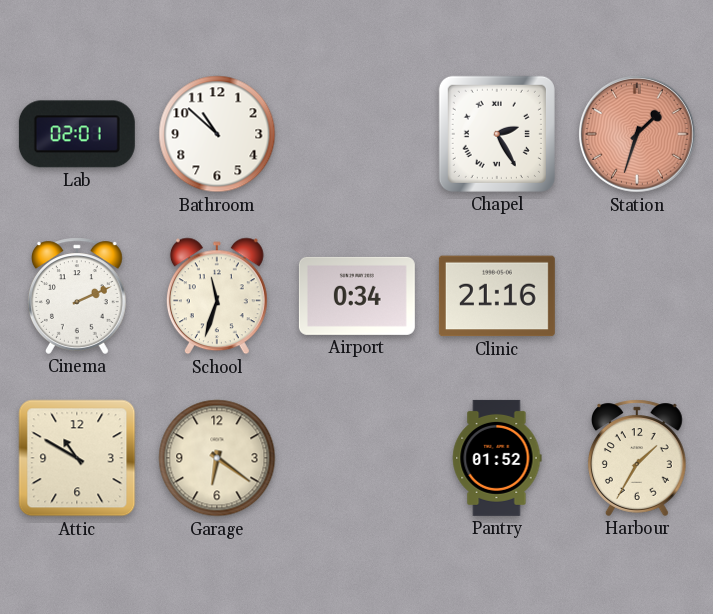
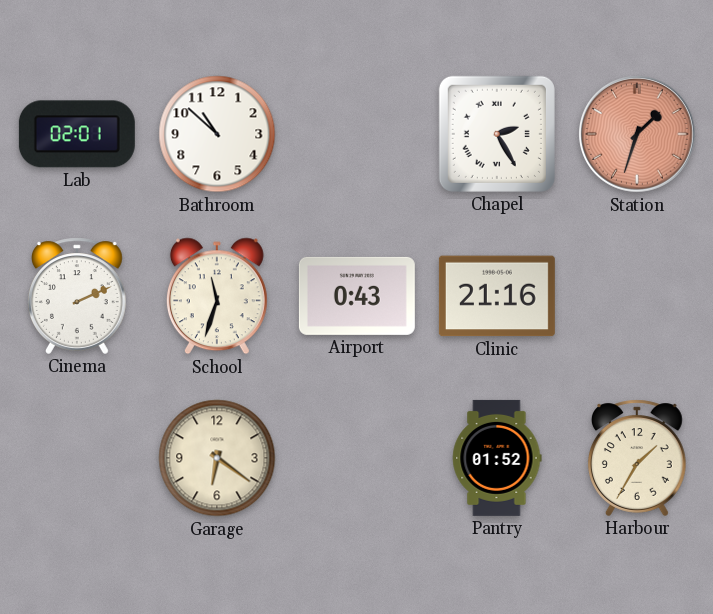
Airport: 0:34 -> 0:43 (357, 296)
Attic: 10:50 -> none (77, 458)
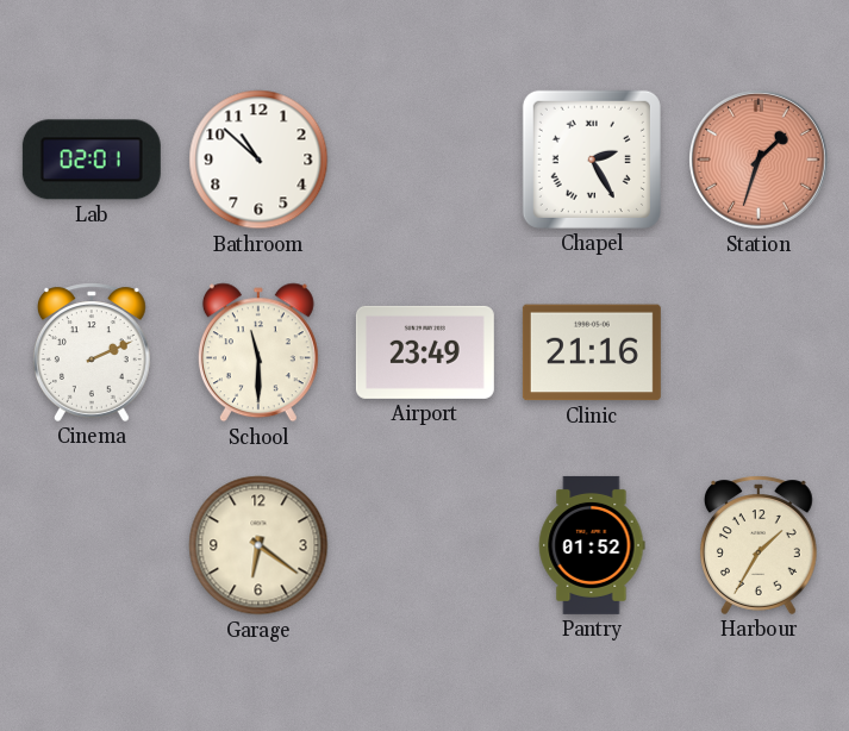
School: 11:33 -> 11:30 (258, 352)
Airport: 0:43 -> 23:49 (425, 352)
